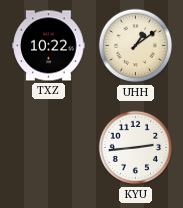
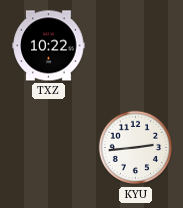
UHH: 1:09 -> none (136, 46)
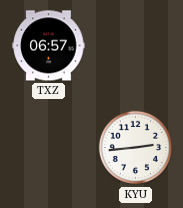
TXZ: 10:22 -> 06:57 (49, 46)
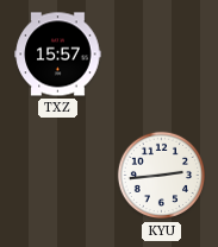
TXZ: 06:57 -> 15:57 (58, 55)
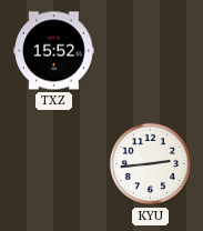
TXZ: 15:57 -> 15:52 (54, 51)
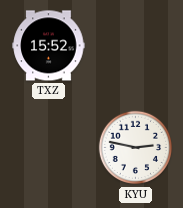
KYU: 2:44 -> 2:47 (136, 148)
